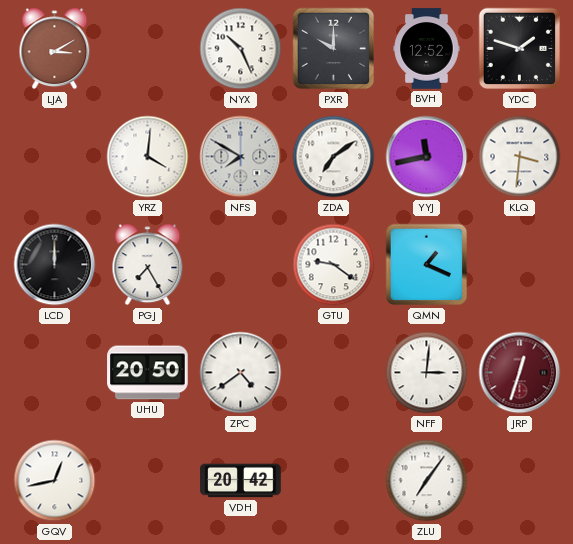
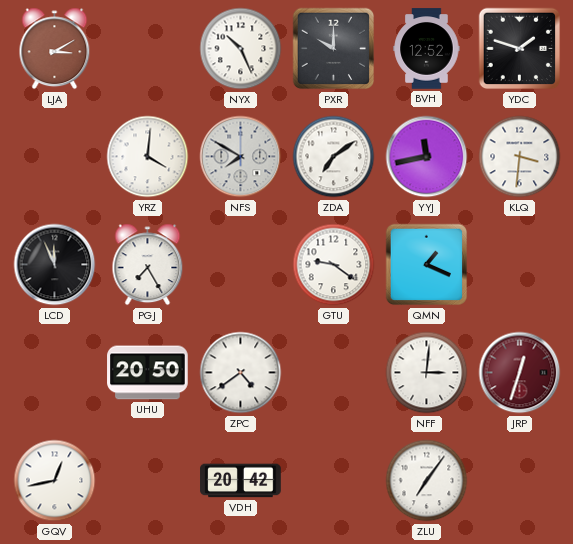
LCD: 12:00 -> 11:56 (55, 265)
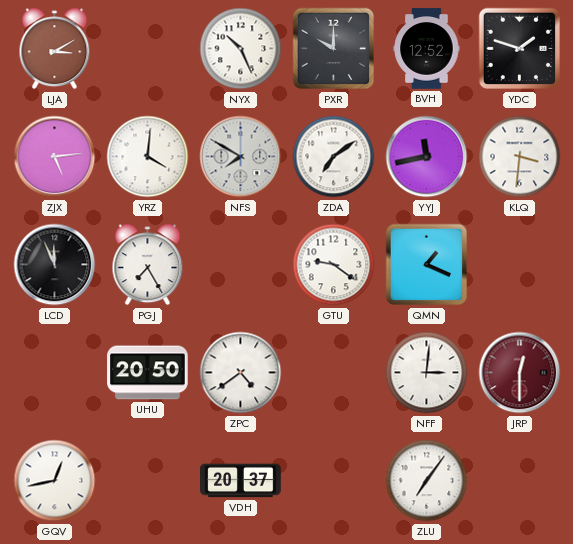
ZJX: none -> 5:14 (55, 157)
JRP: 12:33 -> 12:30 (520, 373)
VDH: 20:42 -> 20:37 (241, 481)
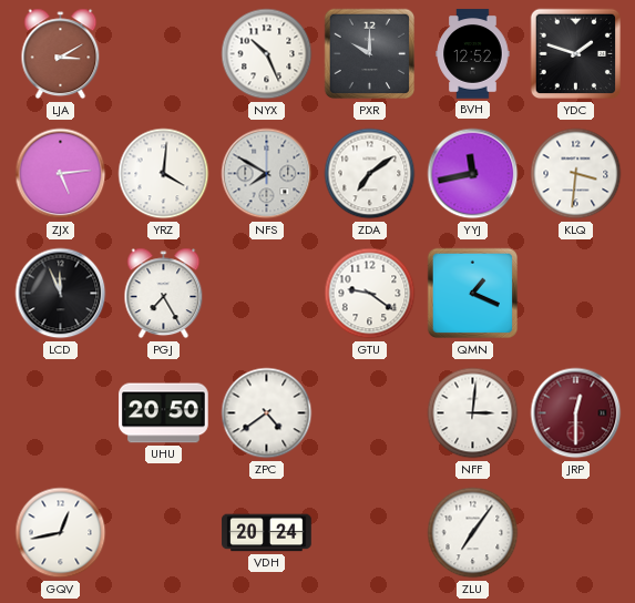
VDH: 20:37 -> 20:24 (267, 533)
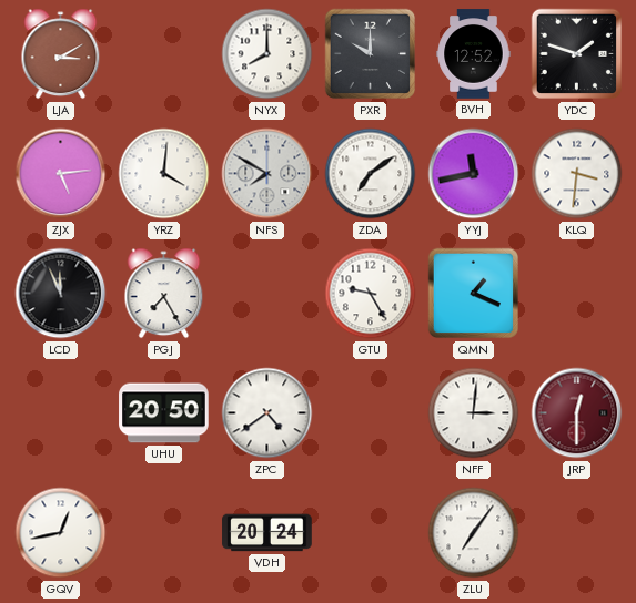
NYX: 10:26 -> 8:00 (267, 54)
GTU: 9:21 -> 9:25 (371, 294)
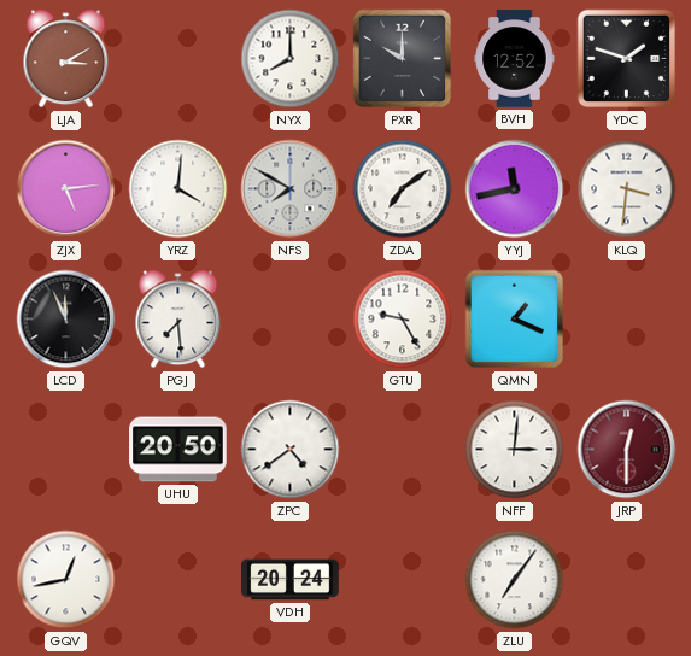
PGJ: 7:25 -> 7:29 (178, 320)
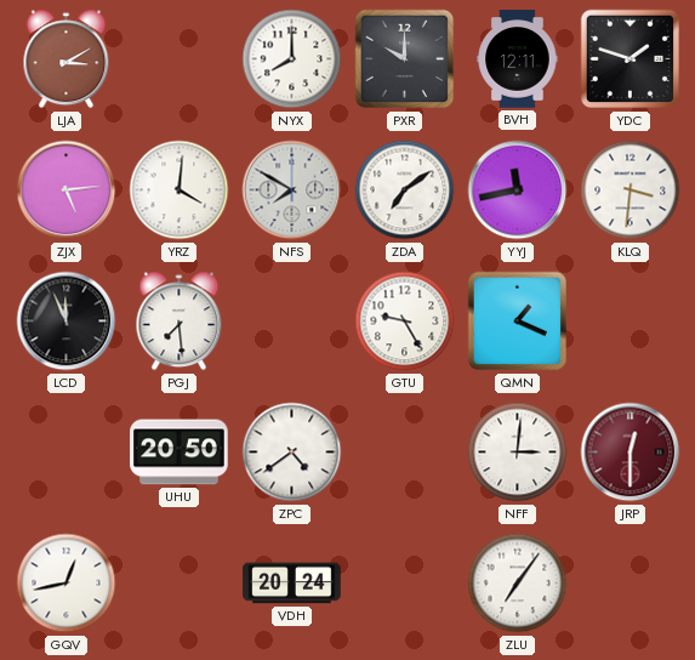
BVH: 12:52 -> 12:11 (518, 59)
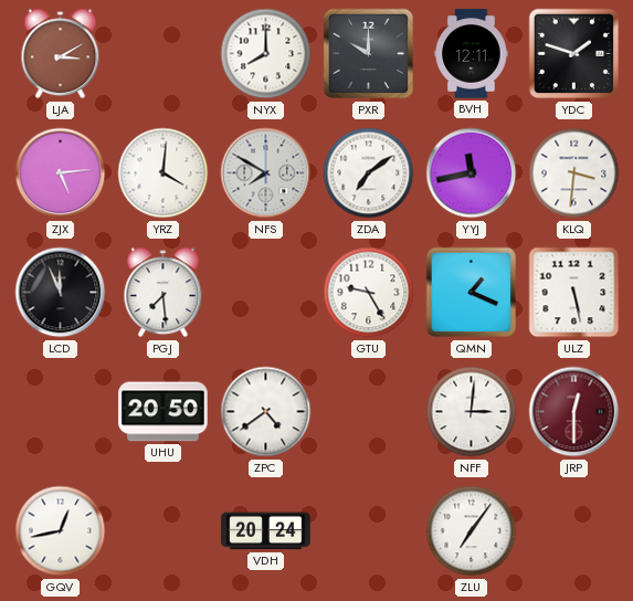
ULZ: none -> 5:28 (574, 293)
